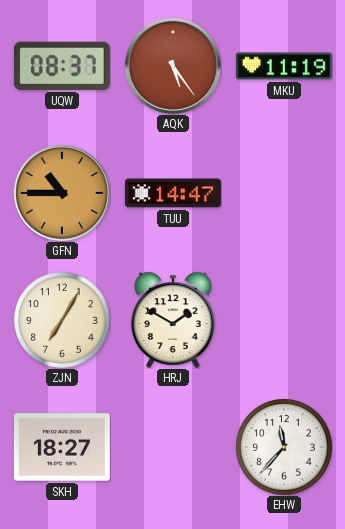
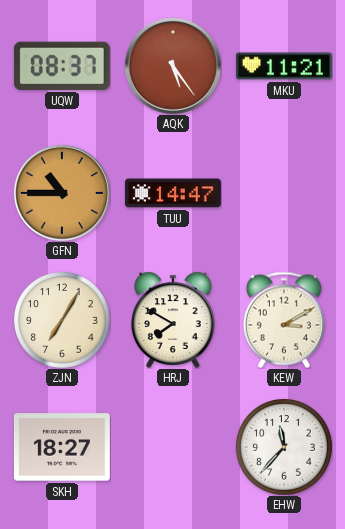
MKU: 11:19 -> 11:21 (284, 66)
HRJ: 1:50 -> 7:50 (173, 320)
KEW: none -> 3:10 (284, 320)
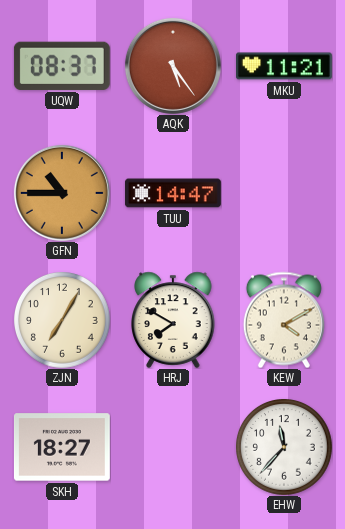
KEW: 3:10 -> 4:10 (284, 320)
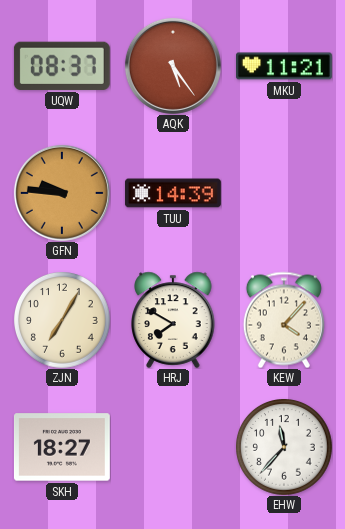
GFN: 10:45 -> 9:46 (62, 193)
TUU: 14:47 -> 14:39 (173, 193)
KEW: 4:10 -> 4:07 (284, 320)
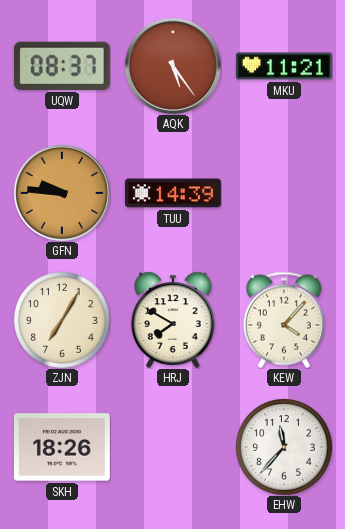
SKH: 18:27 -> 18:26 (62, 447)
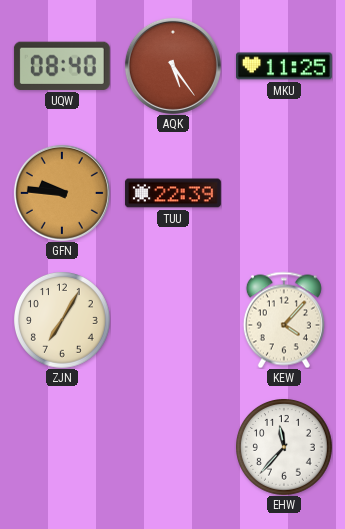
UQW: 08:37 -> 08:40 (62, 66)
MKU: 11:21 -> 11:25 (284, 66)
TUU: 14:39 -> 22:39 (173, 193)
HRJ: 7:50 -> none (173, 320)
SKH: 18:26 -> none (62, 447)
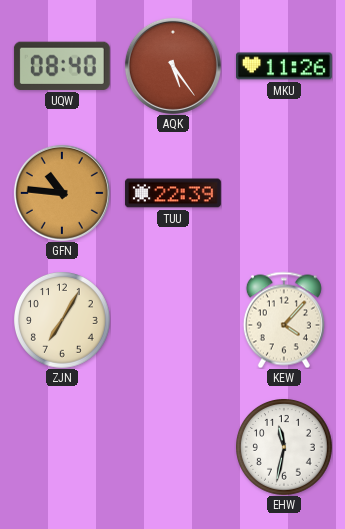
MKU: 11:25 -> 11:26 (284, 66)
GFN: 9:46 -> 10:46 (62, 193)
EHW: 11:37 -> 11:32 (284, 447)
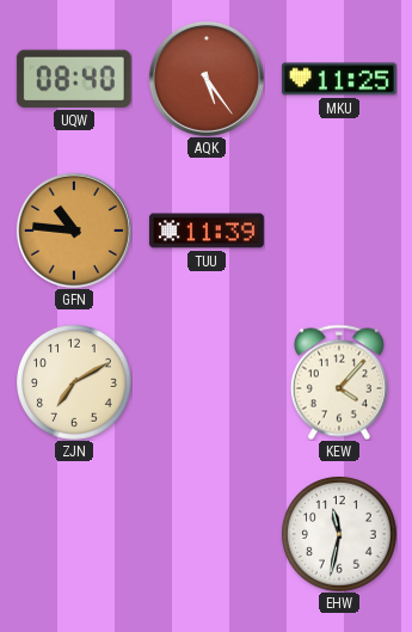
MKU: 11:26 -> 11:25 (339, 79)
TUU: 22:39 -> 11:39 (207, 231)
ZJN: 7:05 -> 7:10 (74, 382)
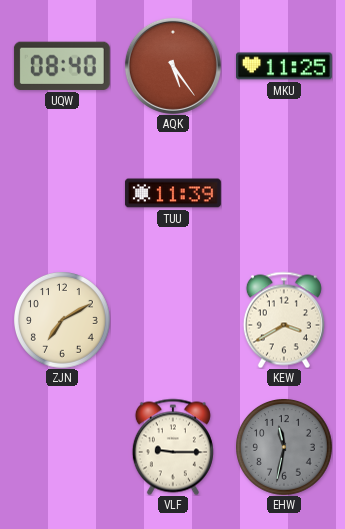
GFN: 10:46 -> none (74, 231)
KEW: 4:07 -> 3:40 (284, 320)
VLF: none -> 9:15 (173, 447)
EHW dial: white -> grey (284, 447)
